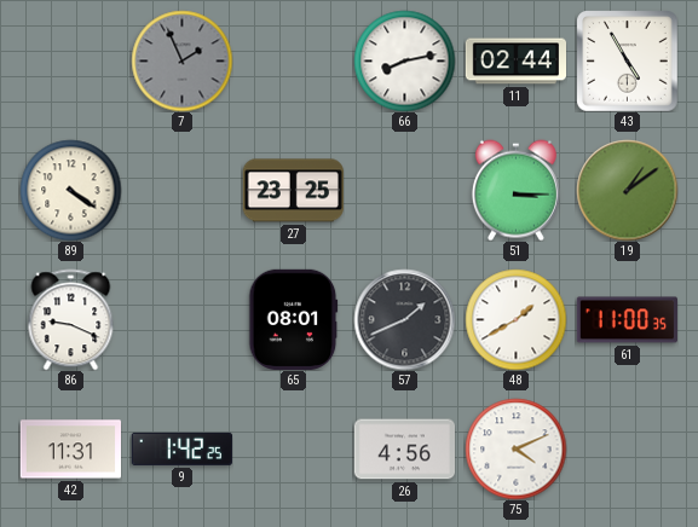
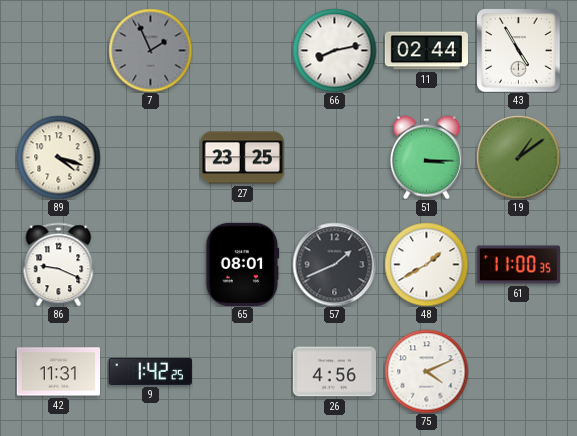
89: 4:21 -> 4:18 (58, 157)
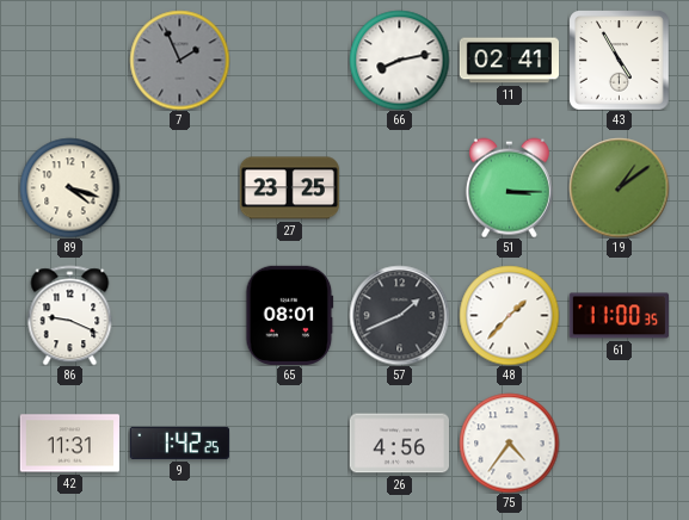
11: 02:44 -> 02:41 (509, 61)
48: 1:40 -> 1:37 (509, 315)
75: 4:11 -> 4:36 (509, 442)
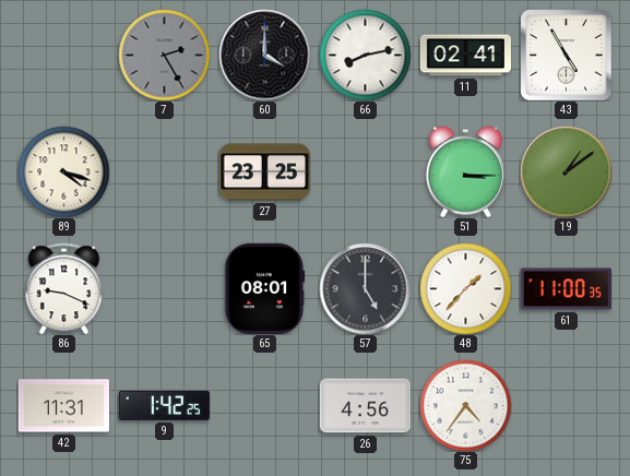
7: 1:56 -> 2:25 (164, 55)
60: none -> 4:00 (264, 55)
57: 1:41 -> 5:00 (365, 288)
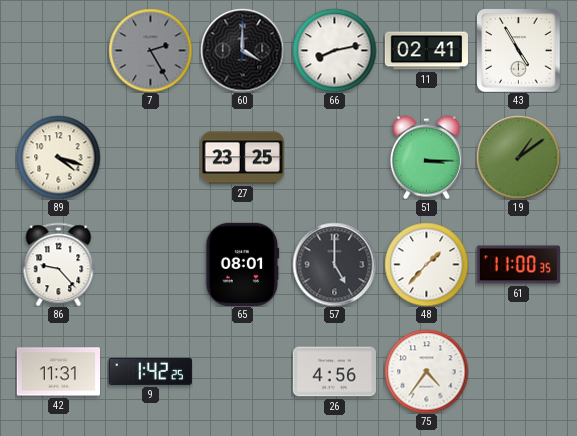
86: 9:19 -> 9:23 (59, 264)
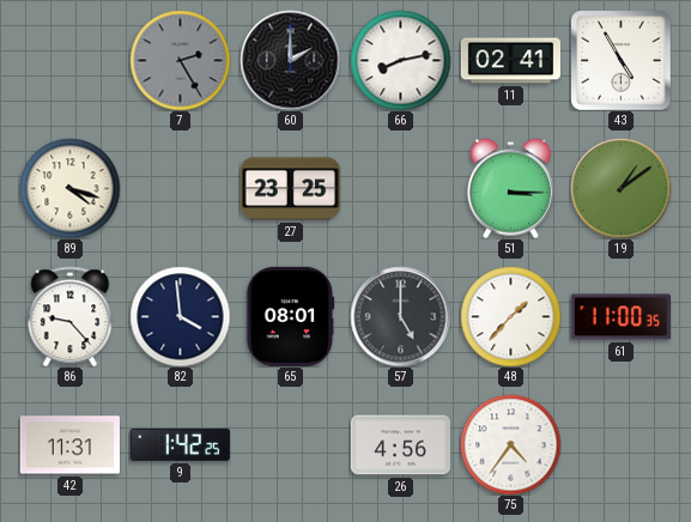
60: 4:00 -> 2:00 (290, 60)
82: none -> 3:59 (180, 316)
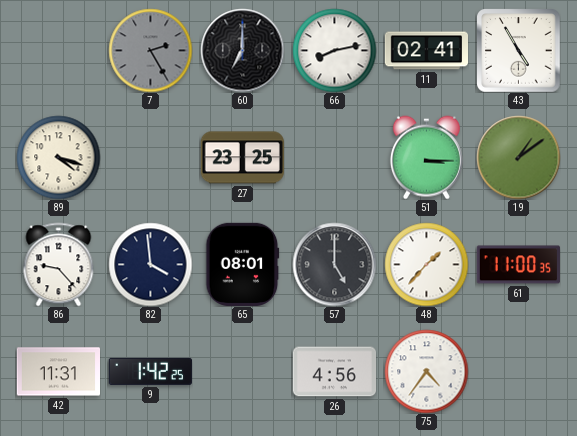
60: 2:00 -> 7:00 (242, 50)
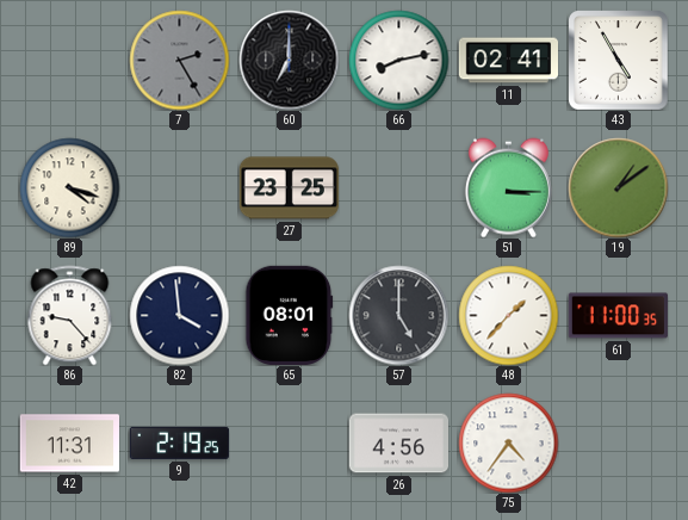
9: 1:42 -> 2:19 (179, 442)
